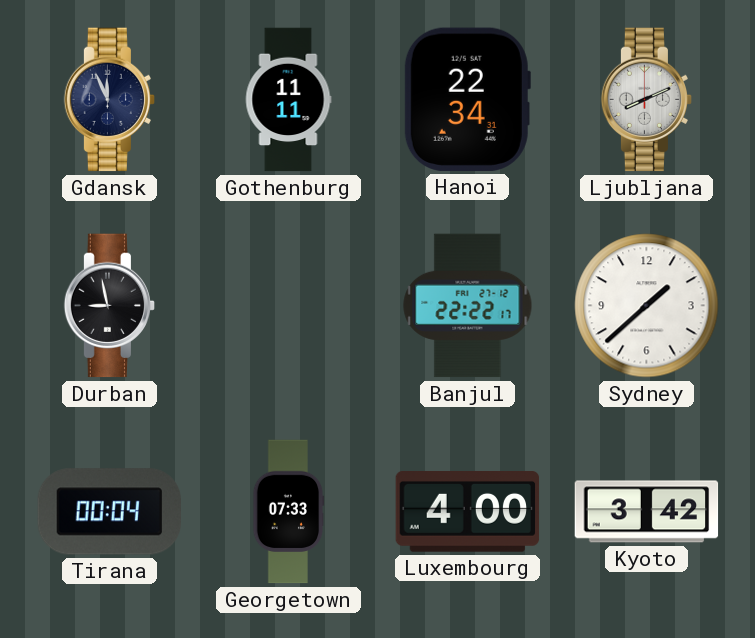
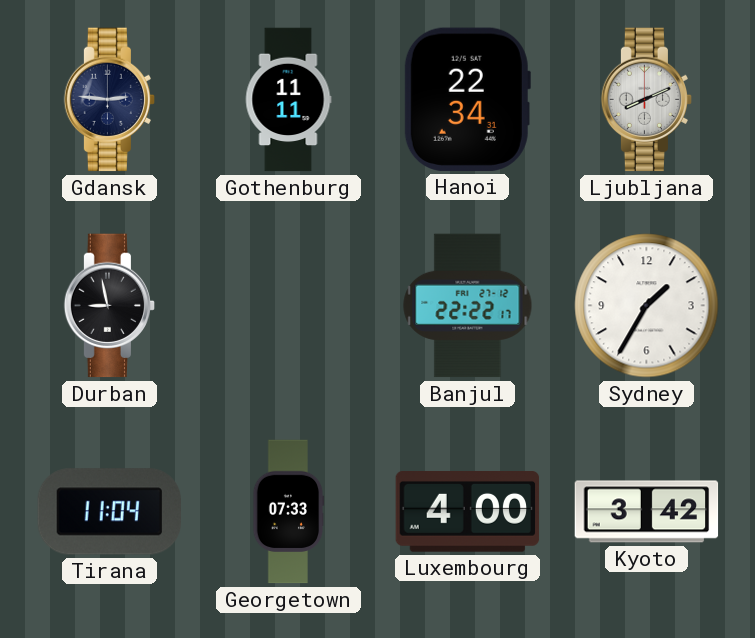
Gdansk: 11:56 -> 2:46 (110, 100)
Sydney: 1:38 -> 1:35 (647, 306)
Tirana: 00:04 -> 11:04 (109, 512)
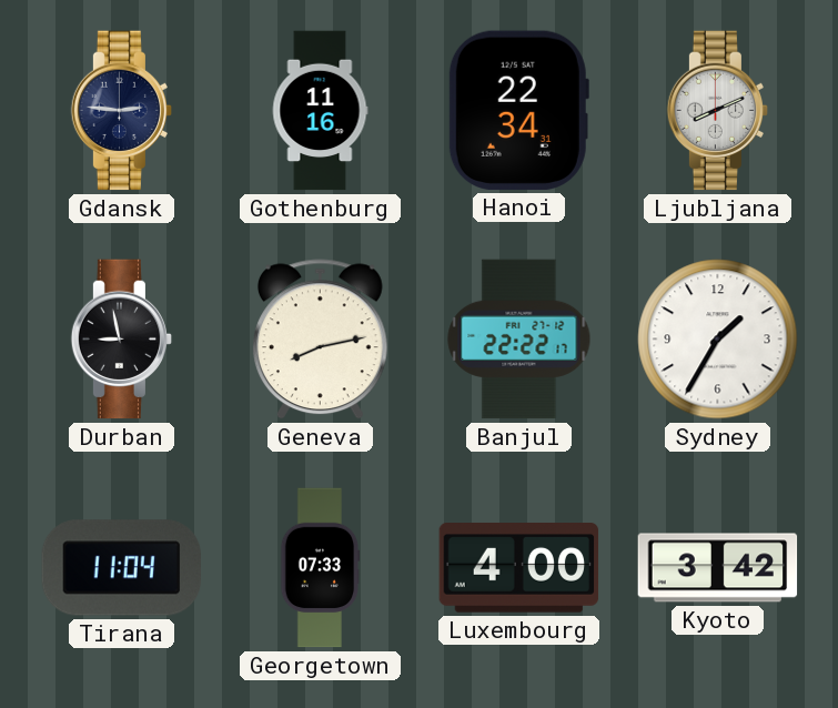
Gothenburg: 11:11 -> 11:16 (320, 111)
Geneva: none -> 8:13 (320, 340)
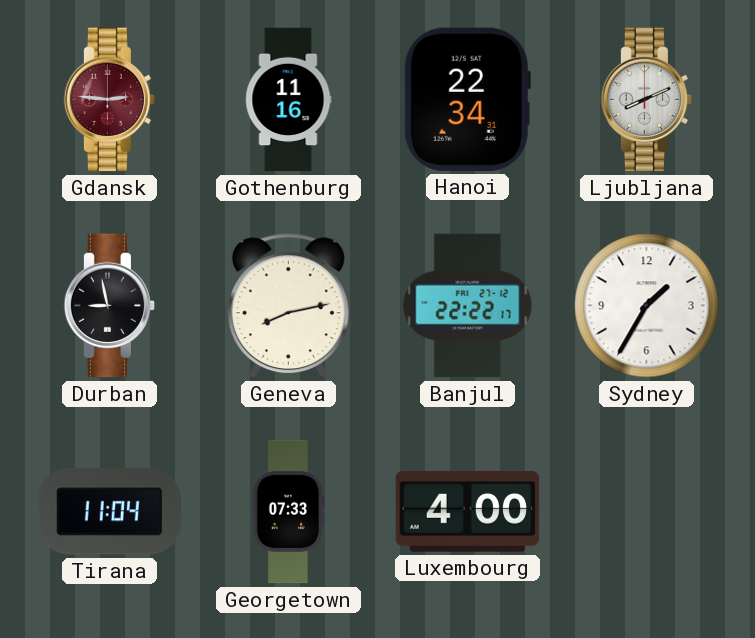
Gdansk dial: navy -> burgundy (110, 100)
Kyoto: 3:42 -> none (718, 568)
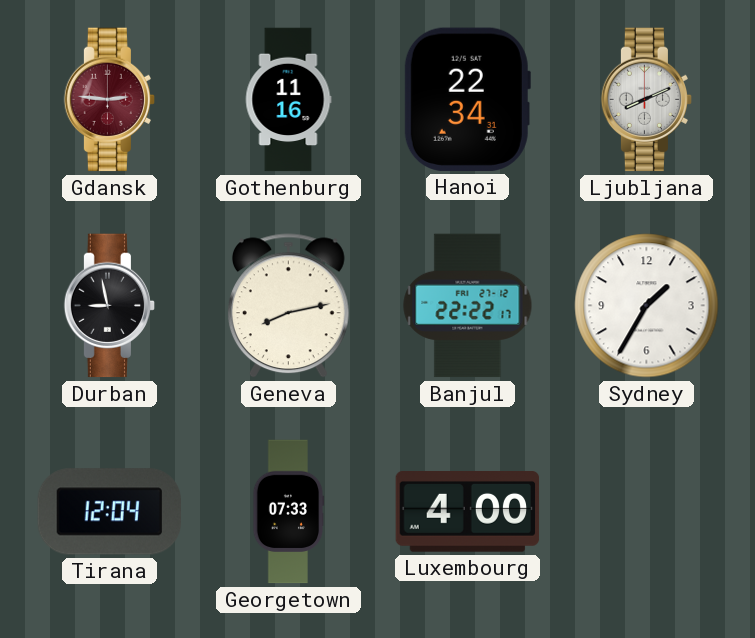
Tirana: 11:04 -> 12:04 (109, 512)
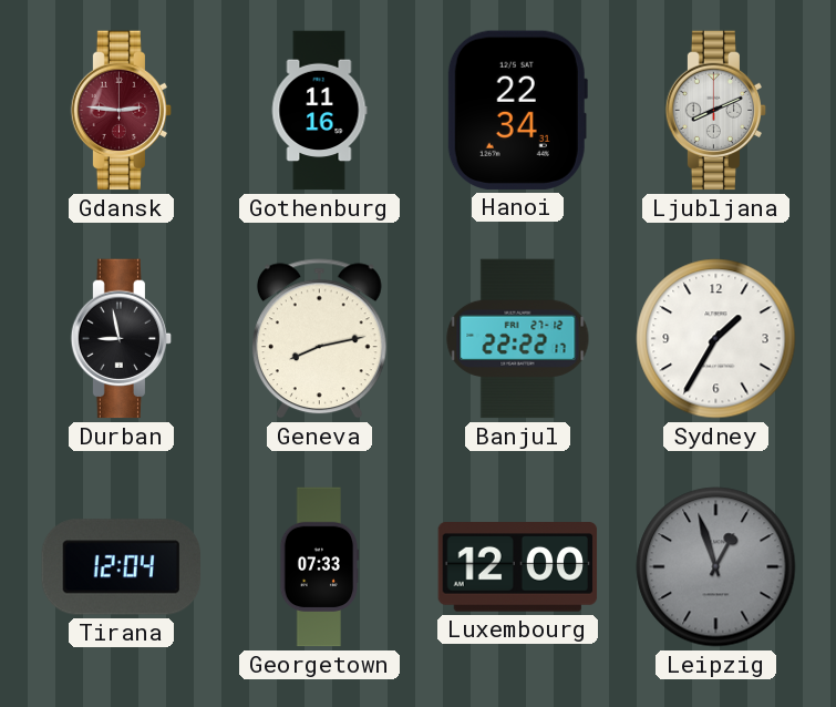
Luxembourg: 4:00 -> 12:00 (518, 567)
Leipzig: none -> 12:57 (716, 567)
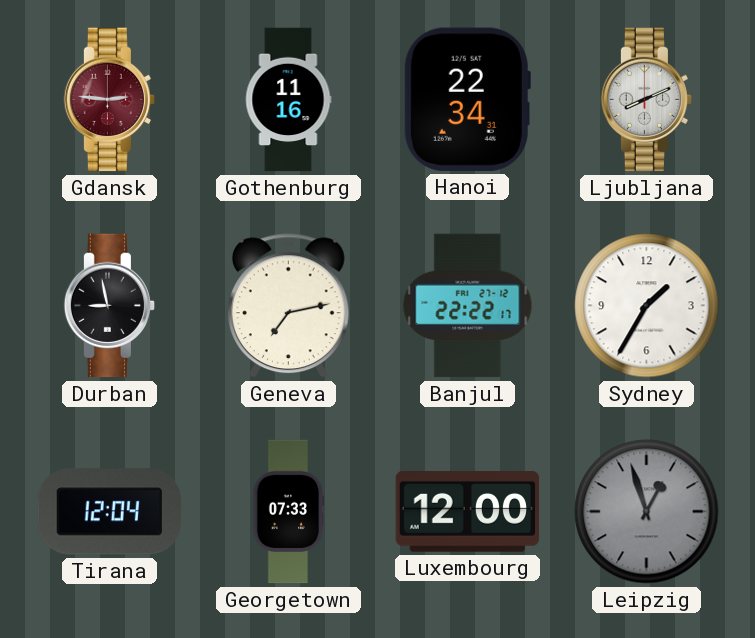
Geneva: 8:13 -> 7:13 (288, 306)
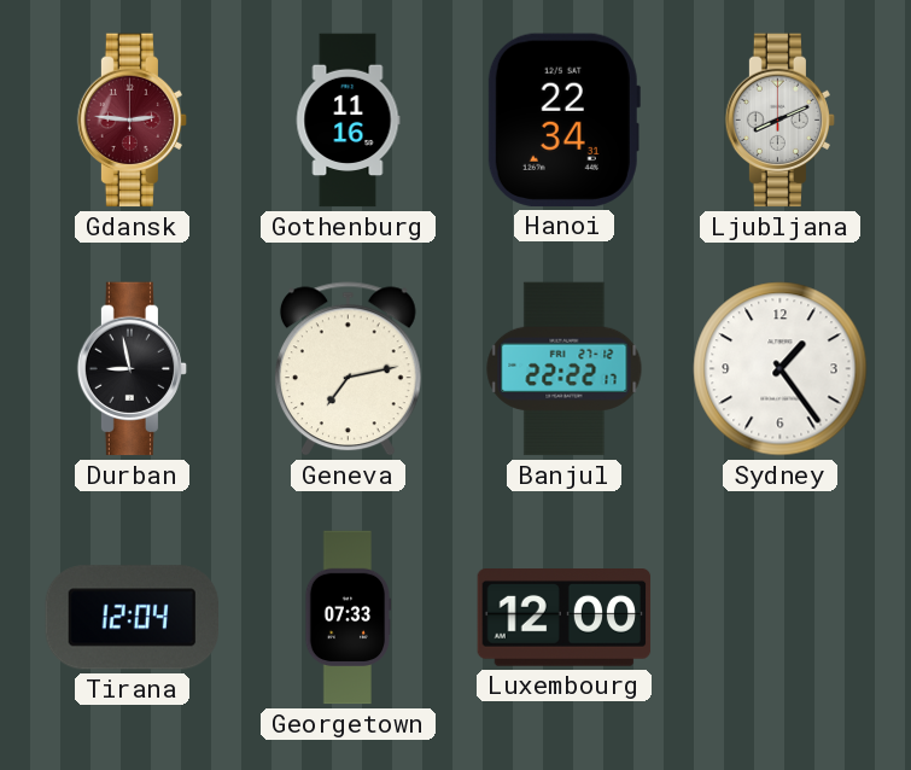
Sydney: 1:35 -> 1:24 (781, 369)
Leipzig: 12:57 -> none (647, 512)
